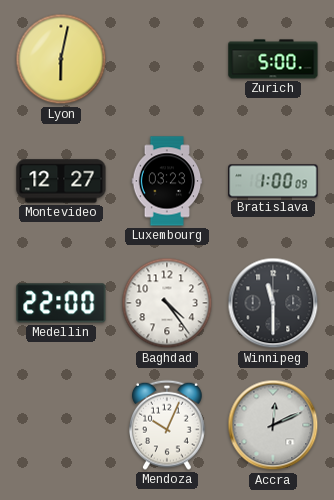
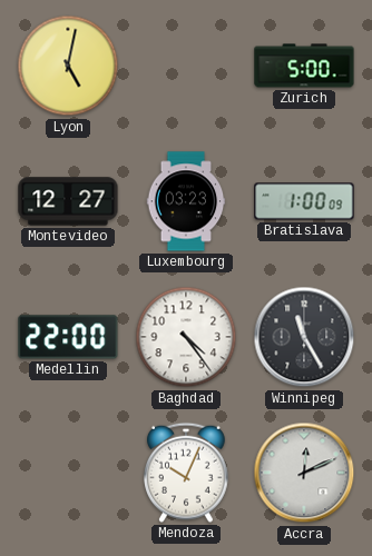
Lyon: 6:02 -> 5:02 (68, 66)
Winnipeg: 11:30 -> 11:25 (304, 337)
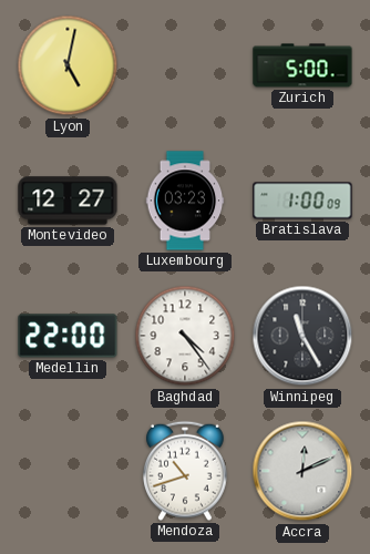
Mendoza: 10:04 -> 10:42 (186, 471)
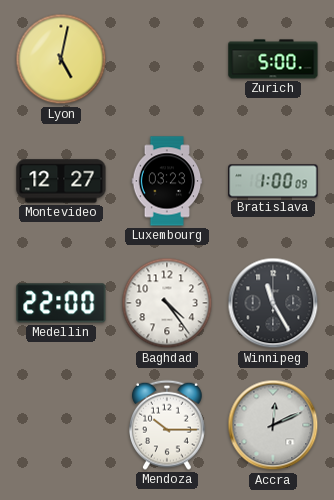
Mendoza: 10:42 -> 10:15 (168, 425)
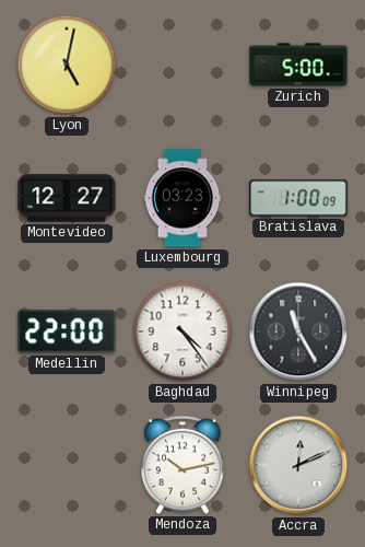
Mendoza: 10:15 -> 10:13 (184, 465)
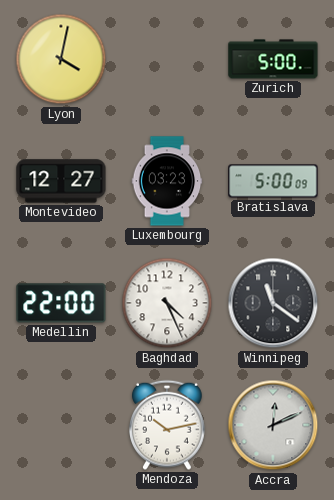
Lyon: 5:02 -> 4:02 (61, 59)
Bratislava: 1:00 -> 5:00 (273, 181)
Baghdad: 4:24 -> 4:26 (167, 303)
Winnipeg: 11:25 -> 11:21 (273, 303)
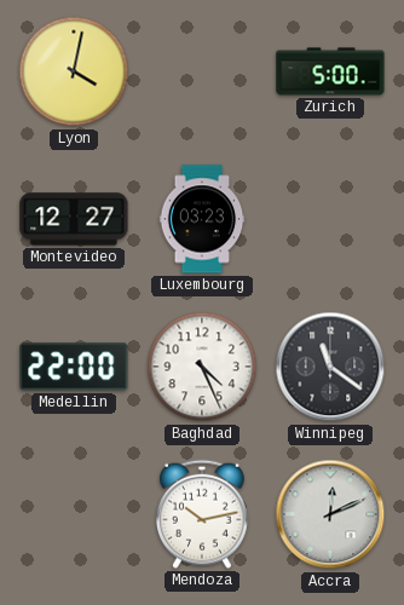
Bratislava: 5:00 -> none (273, 181)
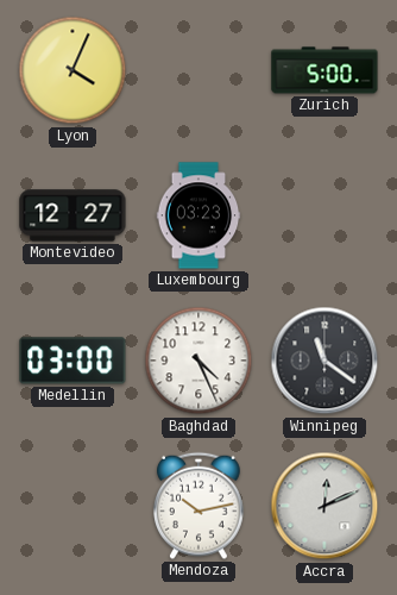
Lyon: 4:02 -> 4:04 (73, 70)
Medellin: 22:00 -> 03:00 (73, 361)
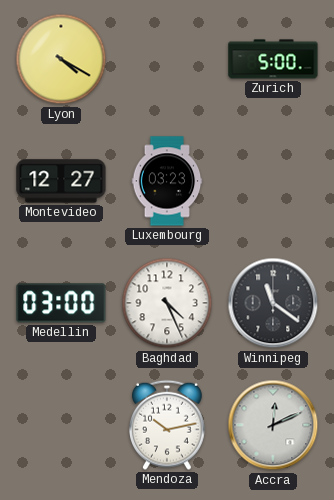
Lyon: 4:04 -> 4:20 (61, 59)
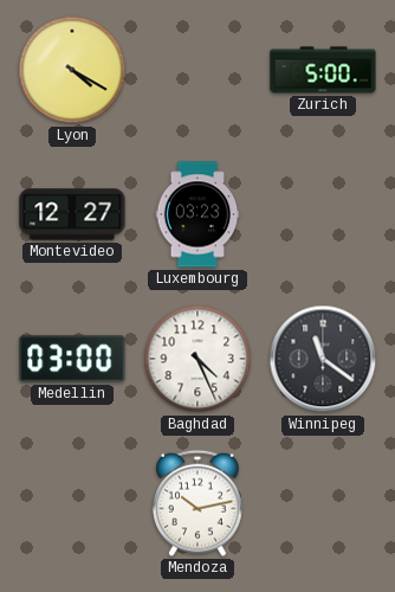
Accra: 12:11 -> none (273, 425)
